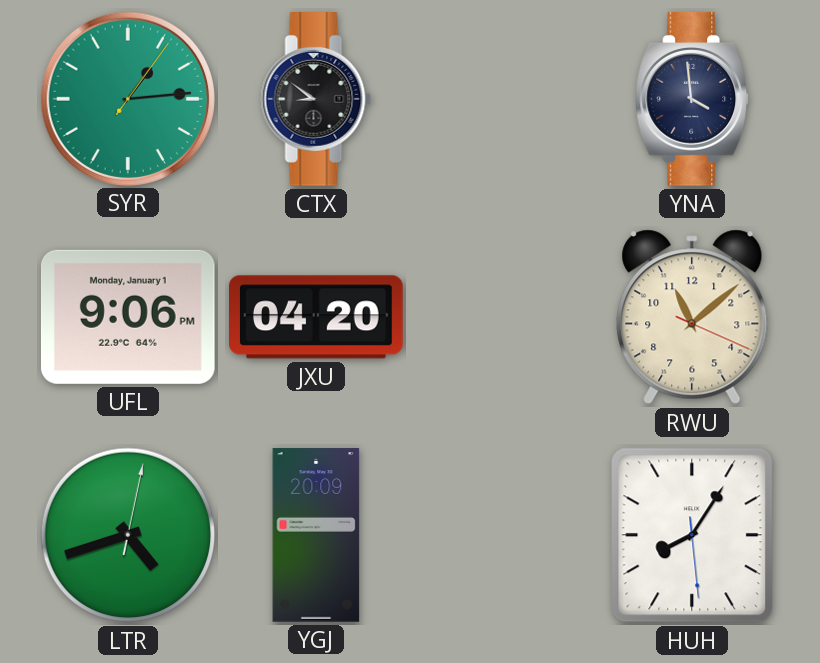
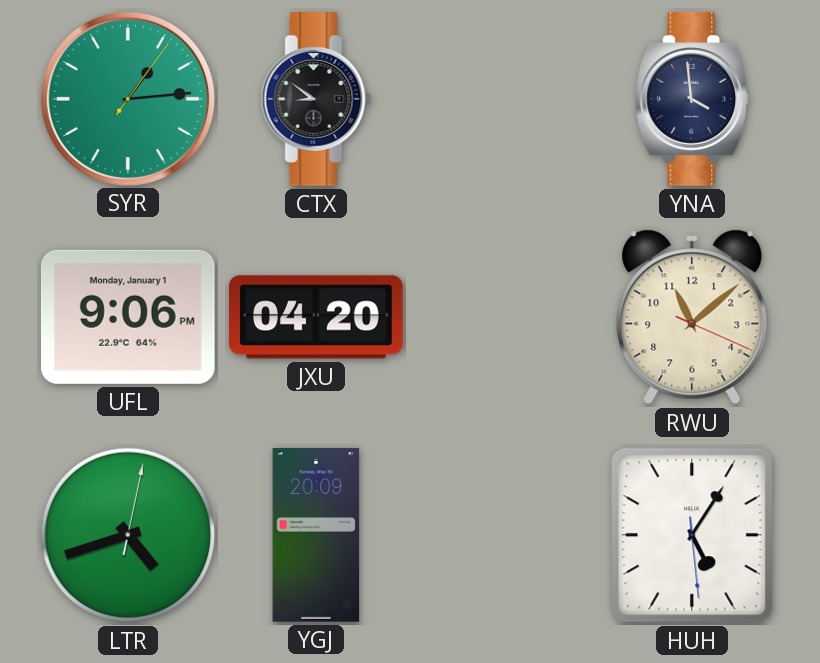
HUH: 8:05 -> 5:05 (692, 535)
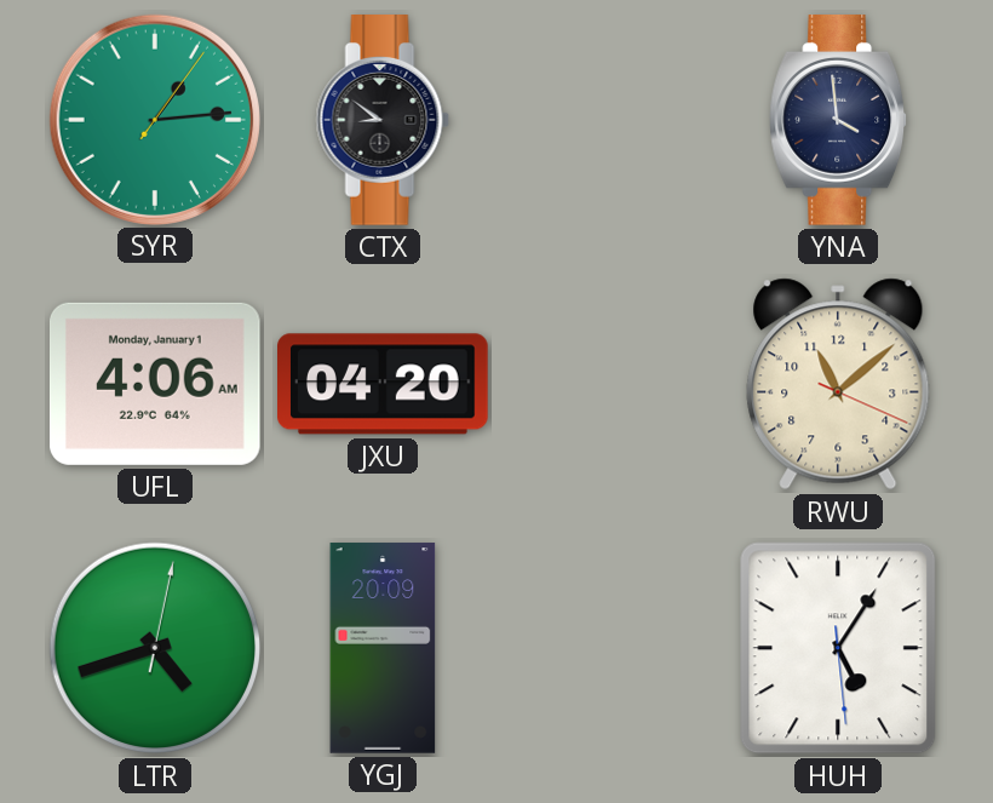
UFL: 9:06 -> 4:06 (155, 384)
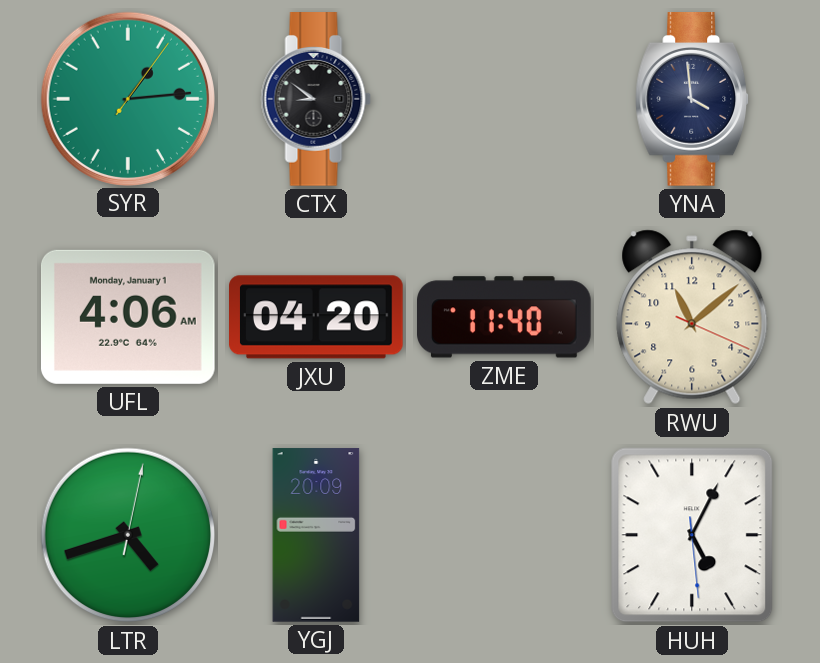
ZME: none -> 11:40 (505, 317)
HUH: 5:05 -> 5:04 (692, 535)
